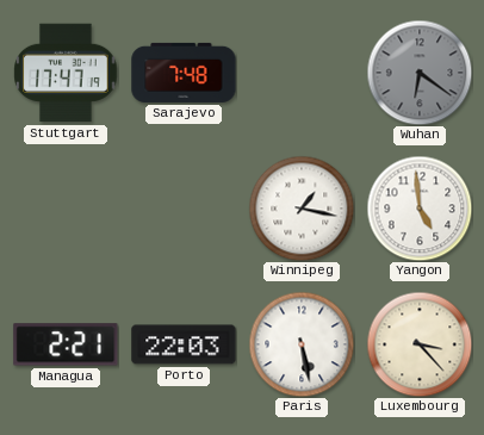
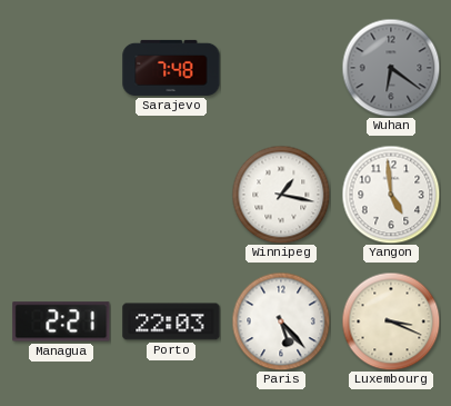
Stuttgart: 17:47 -> none (66, 73)
Paris: 5:28 -> 5:23 (281, 321)
Luxembourg: 3:23 -> 3:19 (391, 321)
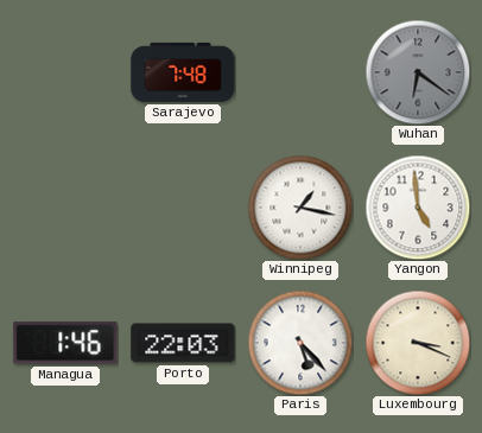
Managua: 2:21 -> 1:46 (65, 343)
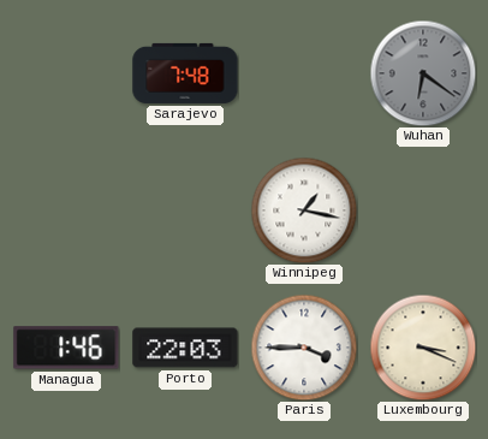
Yangon: 4:59 -> none (418, 208)
Paris: 5:23 -> 3:45 (304, 348)
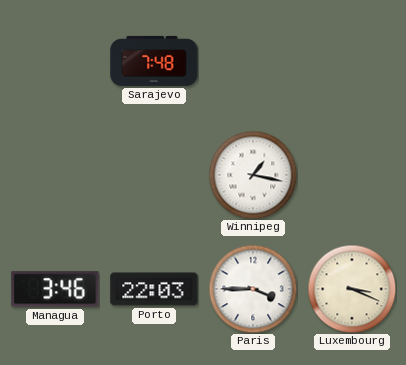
Wuhan: 6:21 -> none (423, 73)
Managua: 1:46 -> 3:46 (55, 289)
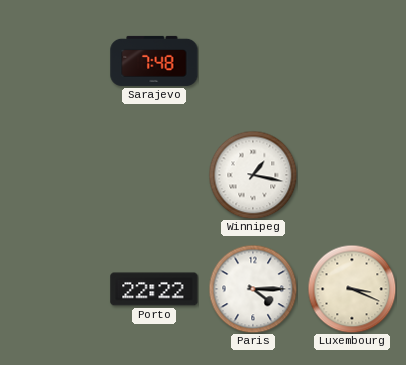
Managua: 3:46 -> none (55, 289)
Porto: 22:03 -> 22:22 (154, 289)
Paris: 3:45 -> 4:15 (253, 289)
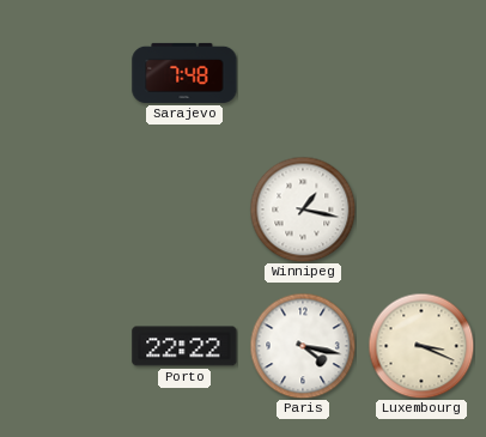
Paris: 4:15 -> 4:17 (303, 346)
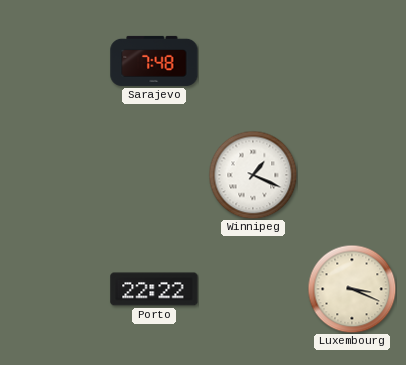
Winnipeg: 1:17 -> 1:19 (253, 175)
Paris: 4:17 -> none (303, 346)
